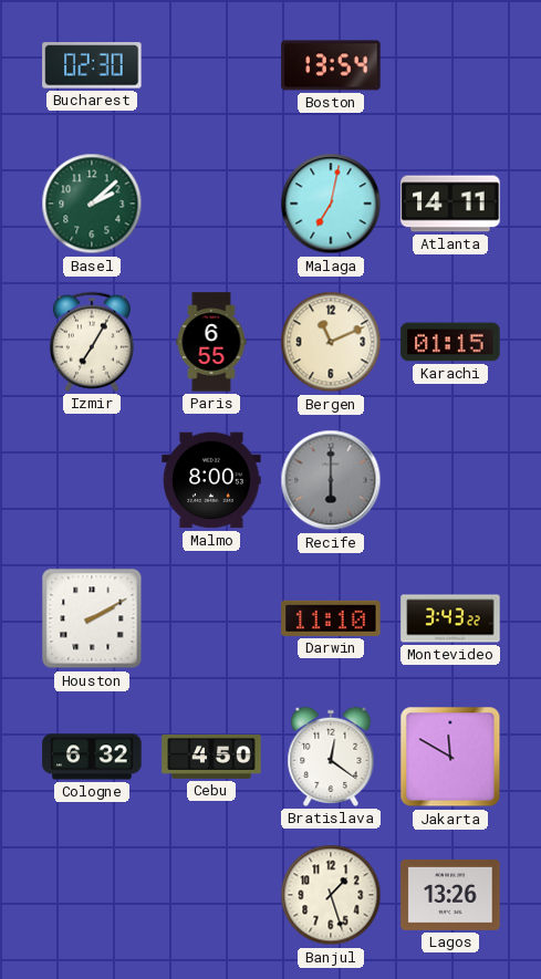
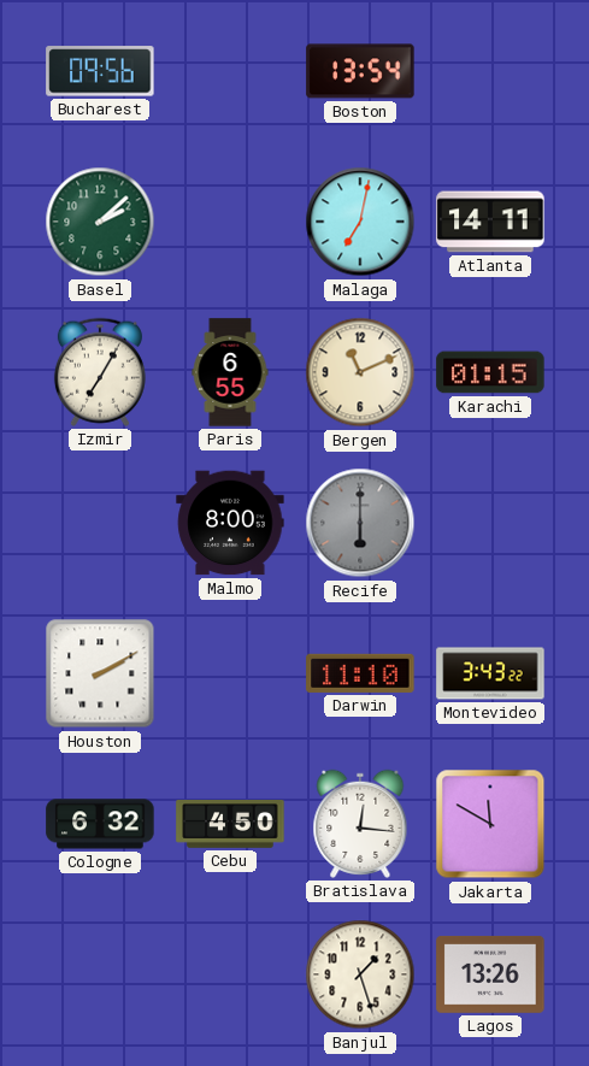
Bucharest: 02:30 -> 09:56 (100, 71)
Bratislava: 12:21 -> 12:16 (360, 824)
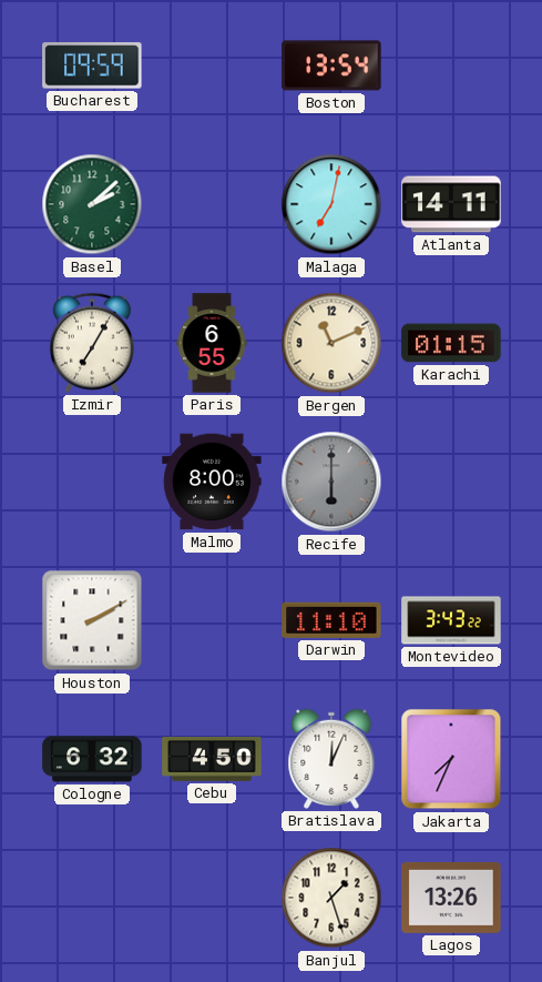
Bucharest: 09:56 -> 09:59 (92, 65)
Bratislava: 12:16 -> 12:04 (331, 759)
Jakarta: 11:50 -> 7:34 (451, 759)
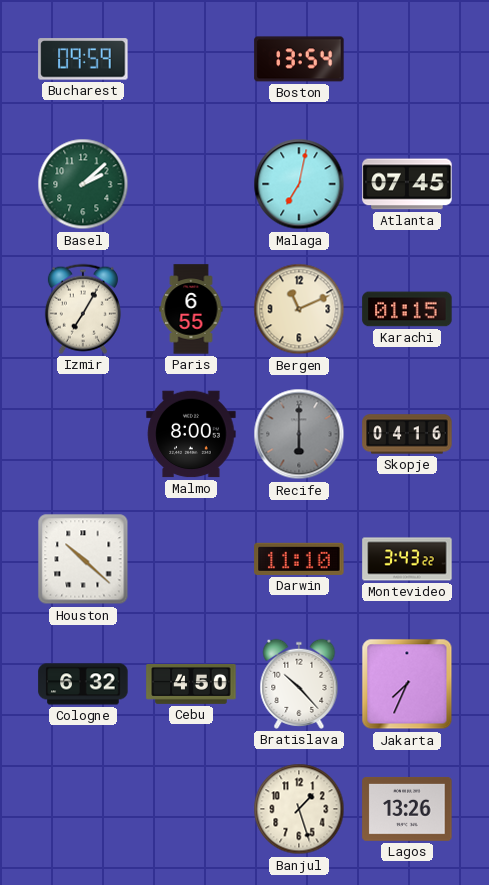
Atlanta: 14:11 -> 07:45 (407, 184)
Skopje: none -> 04:16 (407, 434)
Houston: 2:10 -> 10:22 (83, 559)
Bratislava: 12:04 -> 10:23 (299, 684)
